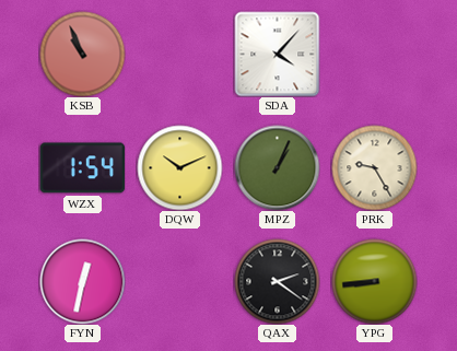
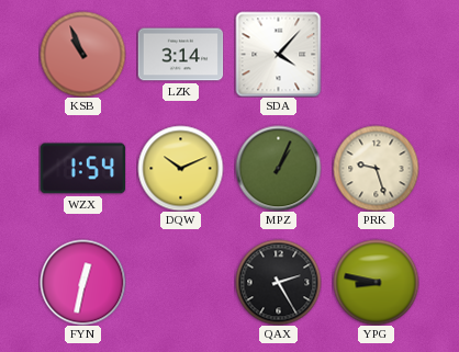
LZK: none -> 3:14 (180, 55)
PRK: 9:25 -> 9:27 (376, 168)
QAX: 2:21 -> 2:25 (278, 282)
YPG: 8:44 -> 8:47 (376, 282)
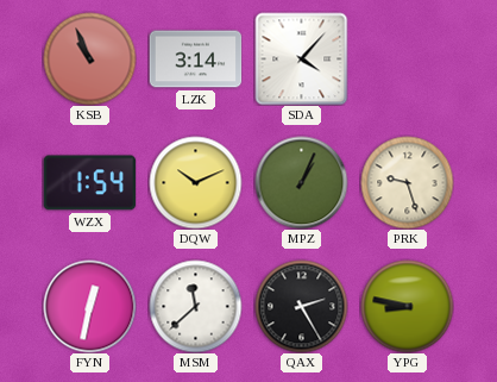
MSM: none -> 11:38 (195, 306)
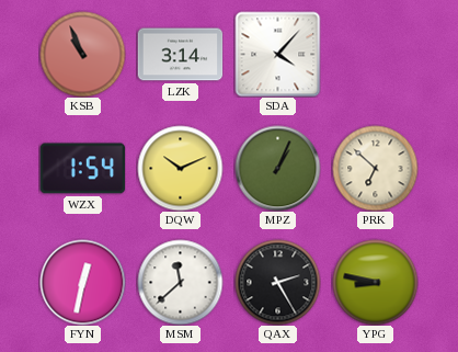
PRK: 9:27 -> 6:52 (375, 168)
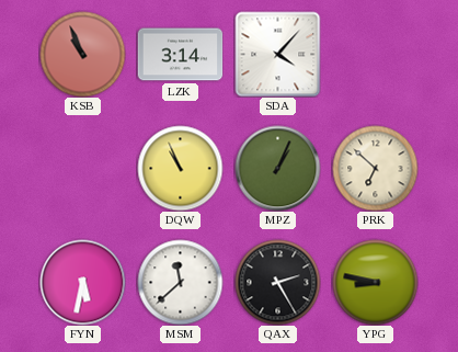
WZX: 1:54 -> none (82, 169)
DQW: 10:11 -> 10:56 (180, 168)
FYN: 12:32 -> 5:32 (82, 282)
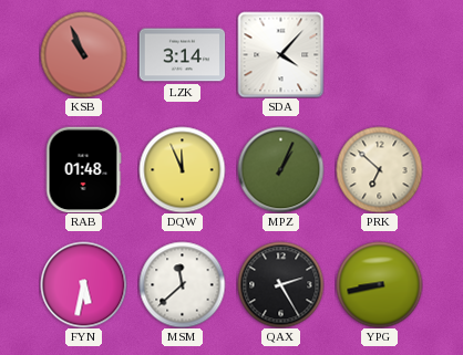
RAB: none -> 01:48 (83, 169)
DQW: 10:56 -> 11:56 (182, 169)
YPG: 8:47 -> 8:43 (379, 284)
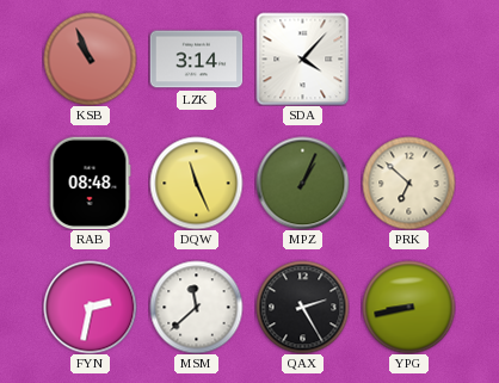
RAB: 01:48 -> 08:48 (90, 183)
DQW: 11:56 -> 11:26 (196, 183)
FYN: 5:32 -> 2:32 (90, 307)
